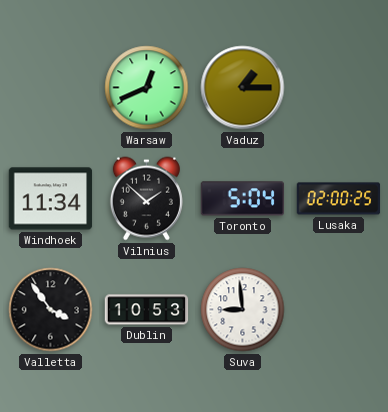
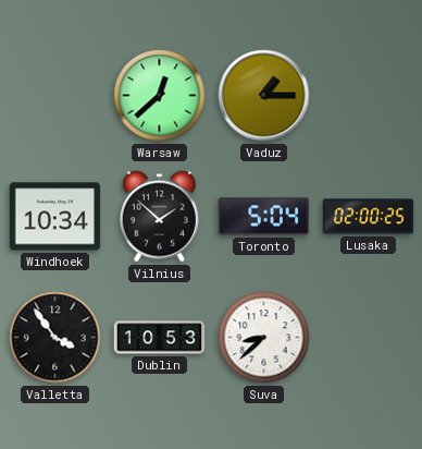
Warsaw: 12:41 -> 12:38 (160, 96)
Windhoek: 11:34 -> 10:34 (55, 217)
Suva: 8:59 -> 8:38 (264, 338)
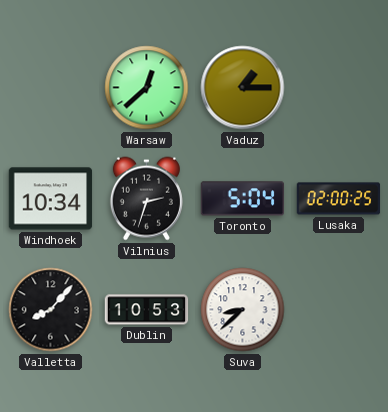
Vilnius: 1:52 -> 2:33 (146, 199)
Valletta: 3:54 -> 8:07 (51, 310)
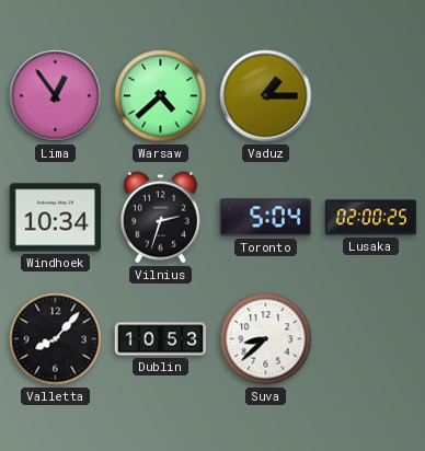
Lima: none -> 12:54 (56, 96)
Warsaw: 12:38 -> 4:38 (161, 96)
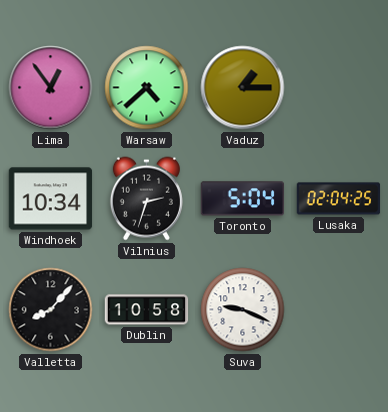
Lusaka: 02:00 -> 02:04 (339, 199)
Dublin: 10:53 -> 10:58 (147, 310)
Suva: 8:38 -> 9:19 (243, 310)
